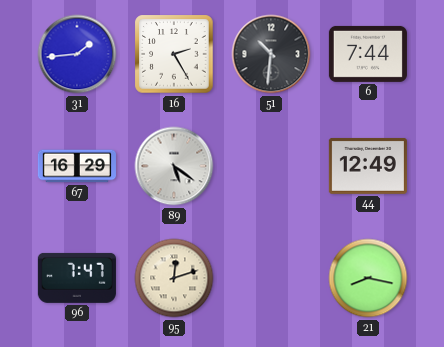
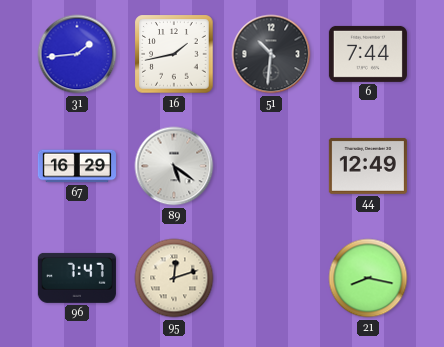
16: 2:25 -> 1:43 (174, 54)
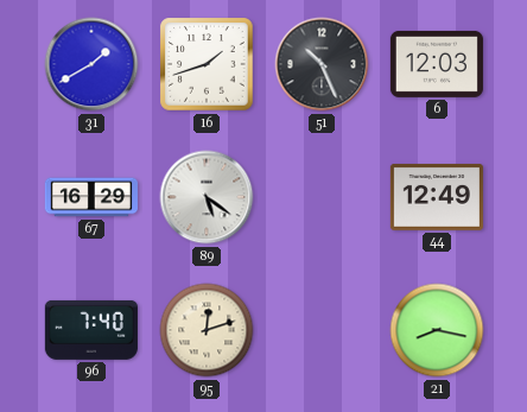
31: 1:44 -> 1:40 (91, 64)
16: 1:43 -> 1:42 (207, 64)
51: 10:31 -> 10:26 (322, 64)
6: 7:44 -> 12:03 (437, 64)
96: 7:47 -> 7:40 (91, 330)
